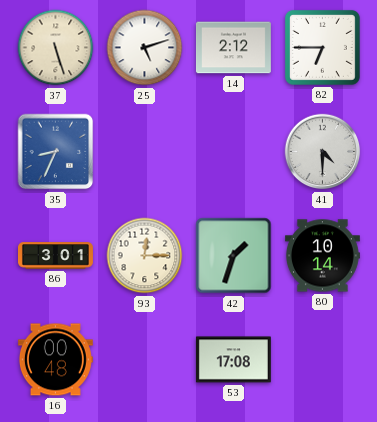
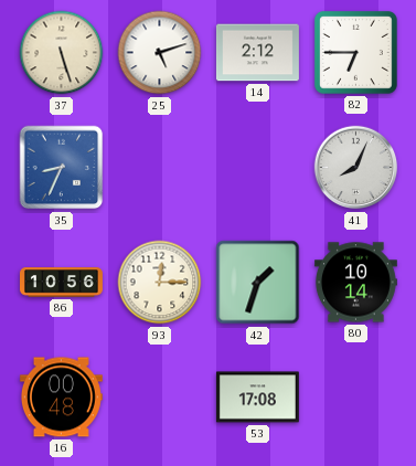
41: 4:30 -> 8:04 (356, 168)
86: 3:01 -> 10:56 (62, 283)
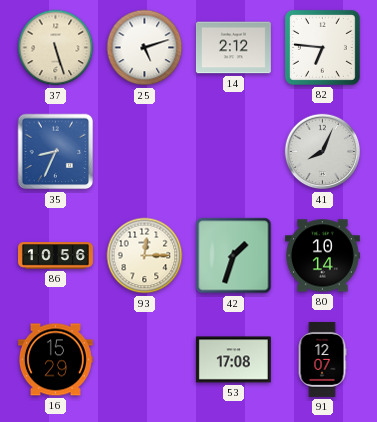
82: 6:45 -> 6:46 (322, 47)
16: 00:48 -> 15:29 (55, 360)
91: none -> 12:07 (322, 359)
